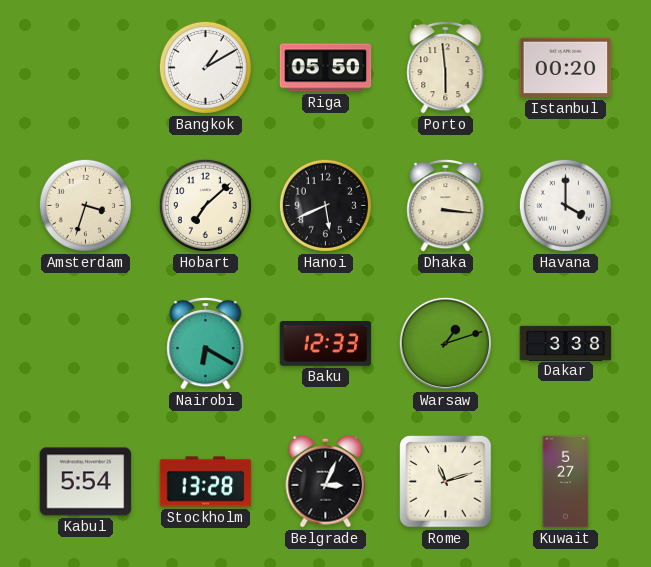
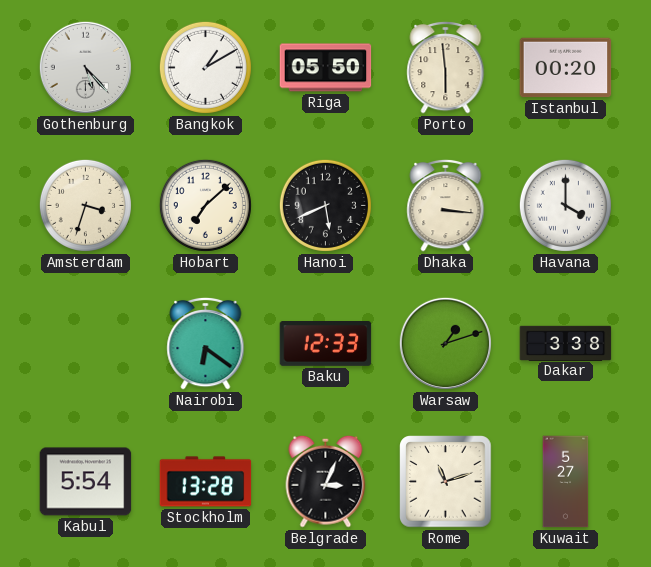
Gothenburg: none -> 5:23 (85, 67)
Nairobi: 6:20 -> 6:21 (206, 343)
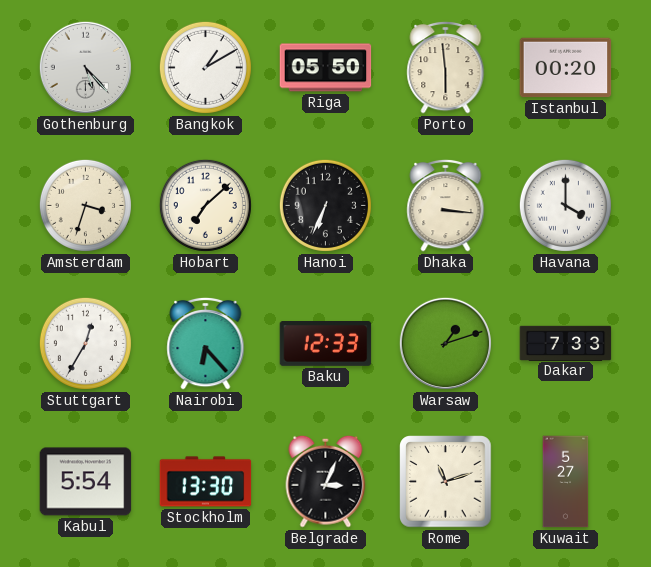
Hanoi: 5:41 -> 6:34 (325, 205)
Stuttgart: none -> 12:35 (85, 343)
Nairobi: 6:21 -> 6:23 (206, 343)
Dakar: 3:38 -> 7:33 (566, 343)
Stockholm: 13:28 -> 13:30 (206, 482)
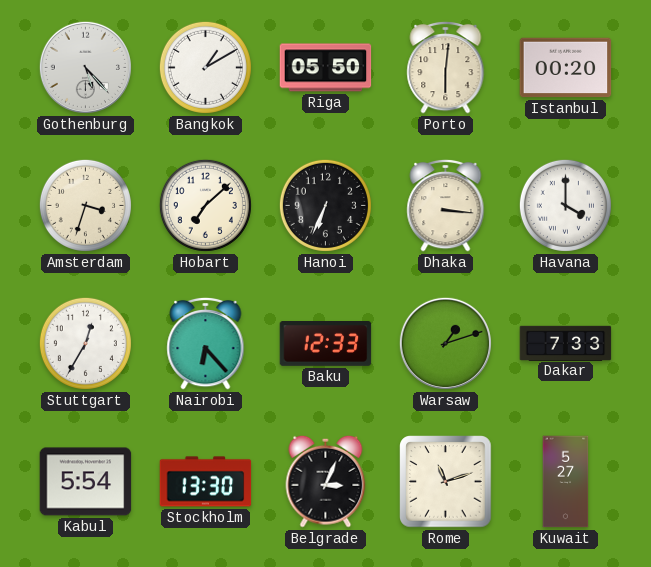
Porto: 5:59 -> 6:01 (446, 67)
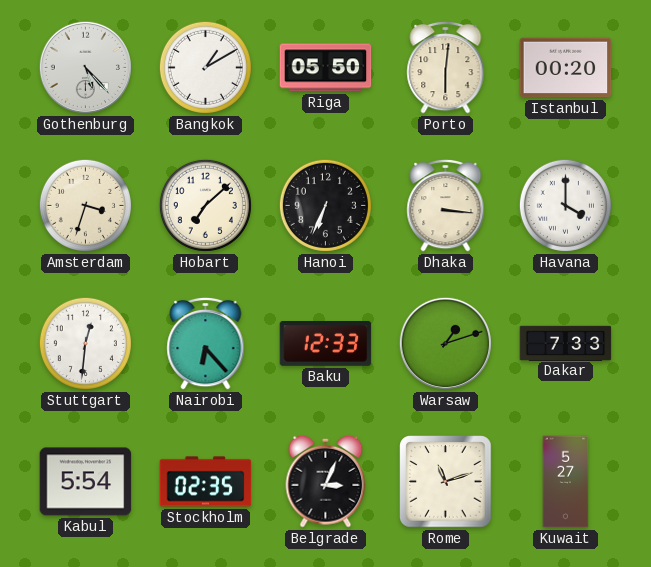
Stuttgart: 12:35 -> 12:31 (85, 343)
Stockholm: 13:30 -> 02:35 (206, 482)
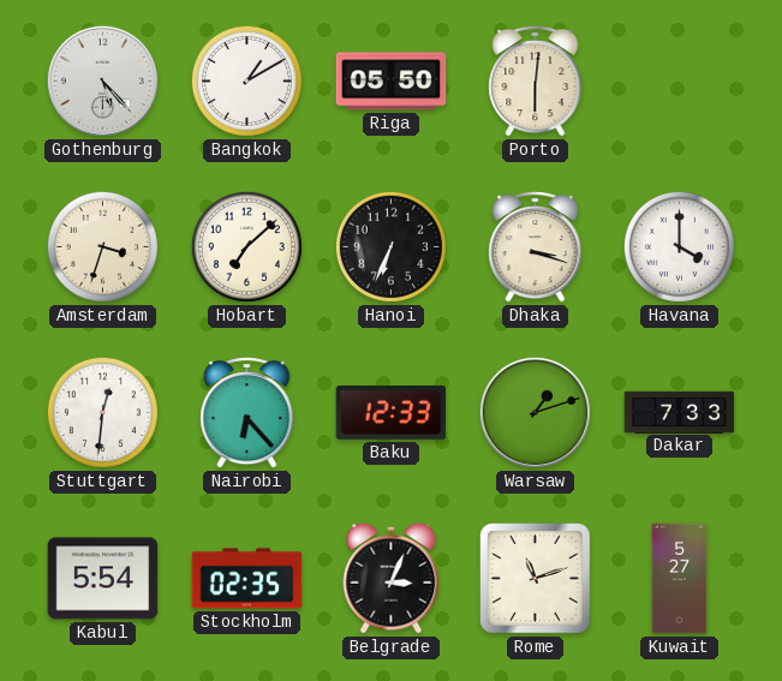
Istanbul: 00:20 -> none (566, 68)
Dhaka: 3:16 -> 3:18 (536, 246)
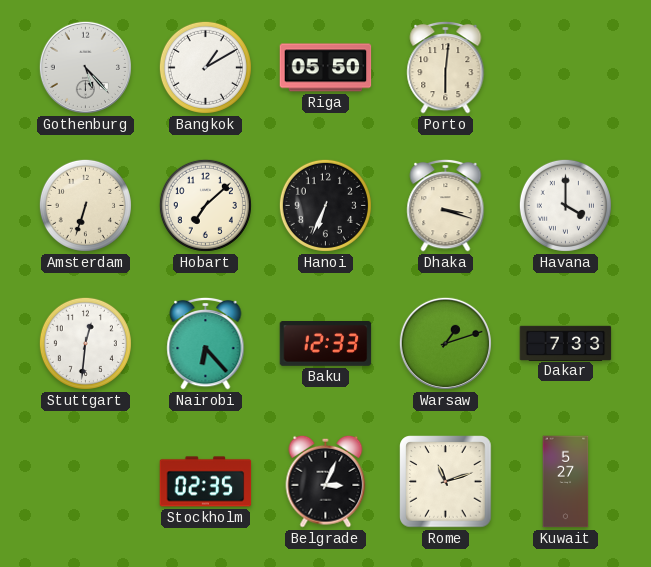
Amsterdam: 3:33 -> 6:33 (85, 205)
Kabul: 5:54 -> none (103, 579)
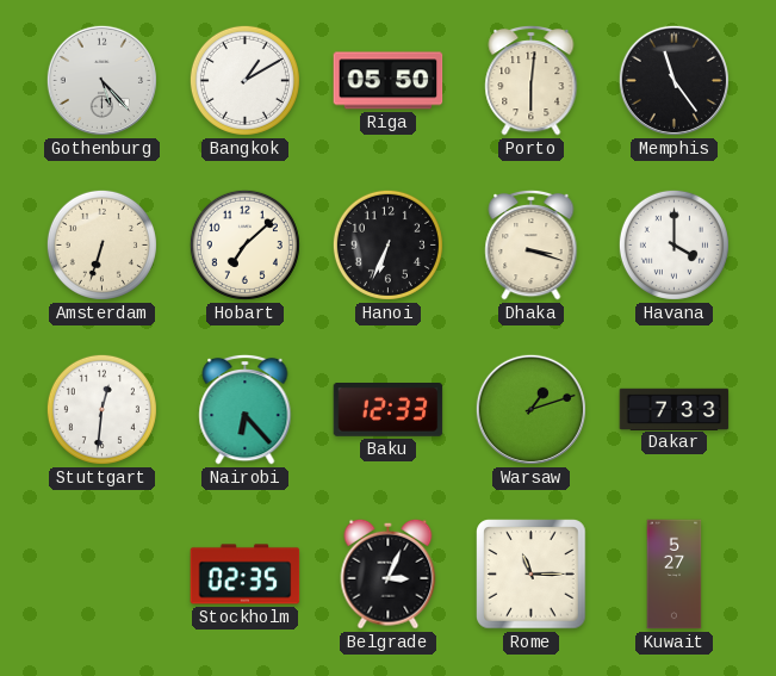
Memphis: none -> 11:24 (673, 80)
Rome: 11:12 -> 11:15 (532, 575)
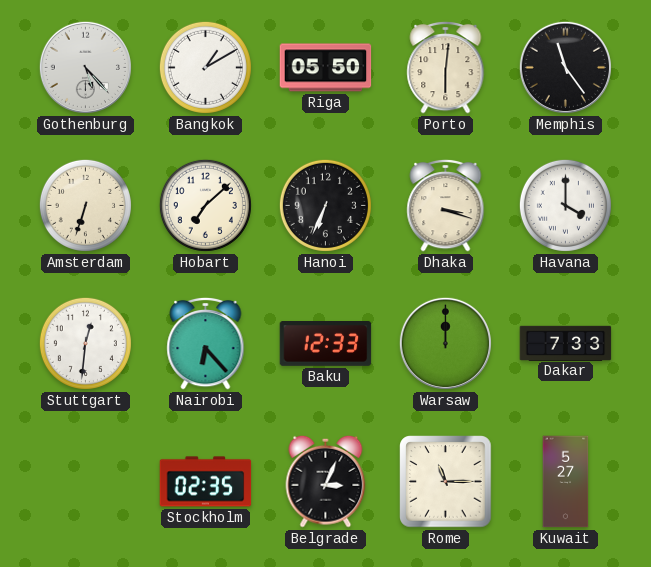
Warsaw: 1:12 -> 12:00 (445, 343)
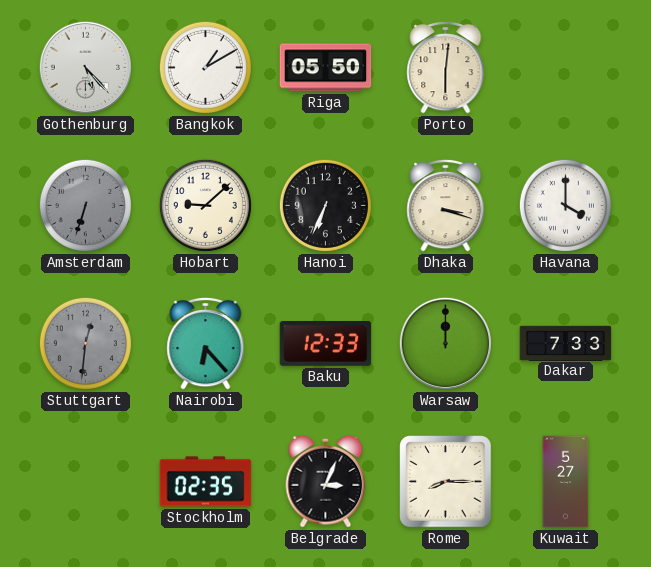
Memphis: 11:24 -> none (565, 67)
Amsterdam dial: cream -> grey (85, 205)
Hobart: 7:08 -> 9:08 (205, 205)
Stuttgart dial: white -> grey (85, 343)
Rome: 11:15 -> 8:15 (446, 482)
